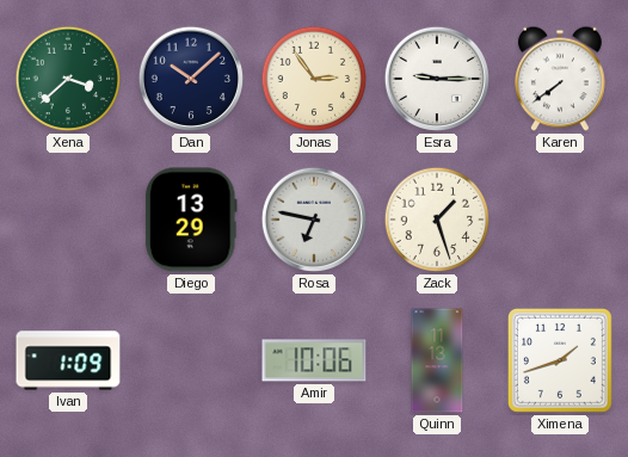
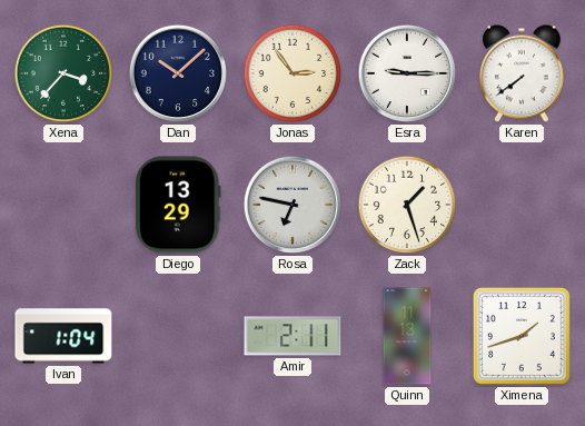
Xena: 3:38 -> 3:37 (63, 73)
Ivan: 1:09 -> 1:04 (63, 336)
Amir: 10:06 -> 2:11 (292, 336)
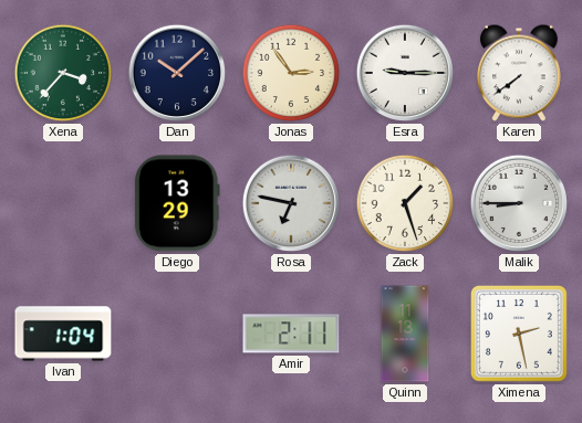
Malik: none -> 8:45 (519, 203)
Ximena: 1:42 -> 2:28 (519, 334)
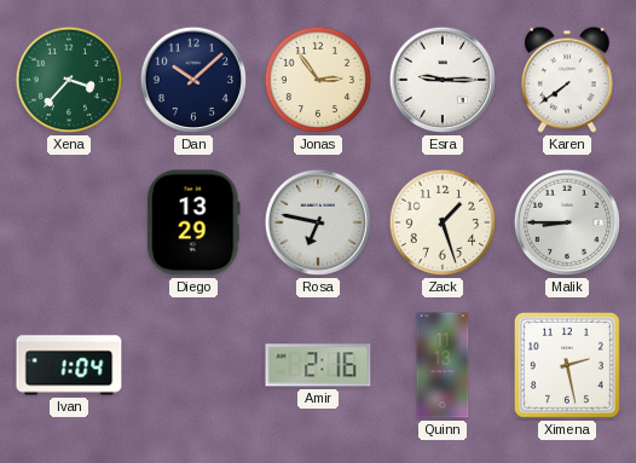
Amir: 2:11 -> 2:16 (318, 365)
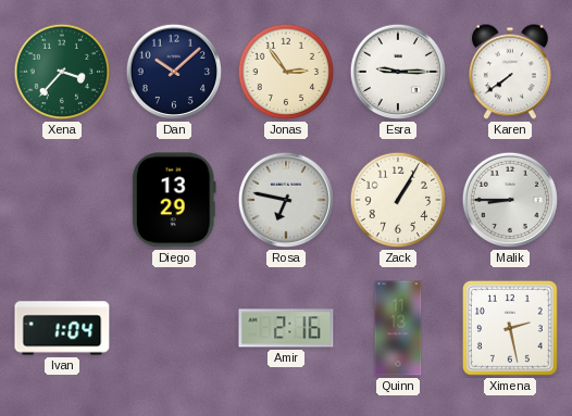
Zack: 1:27 -> 1:05 (398, 200)
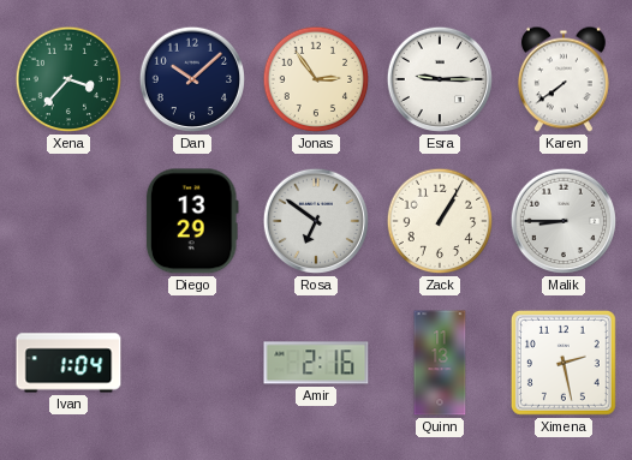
Rosa: 6:47 -> 6:51 (316, 221)
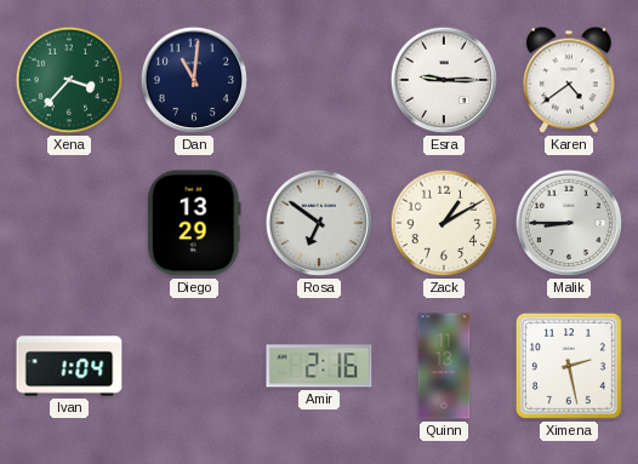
Dan: 10:08 -> 11:01 (194, 80)
Jonas: 2:54 -> none (316, 79)
Karen: 7:39 -> 4:39 (569, 80)
Zack: 1:05 -> 1:10 (444, 223)
